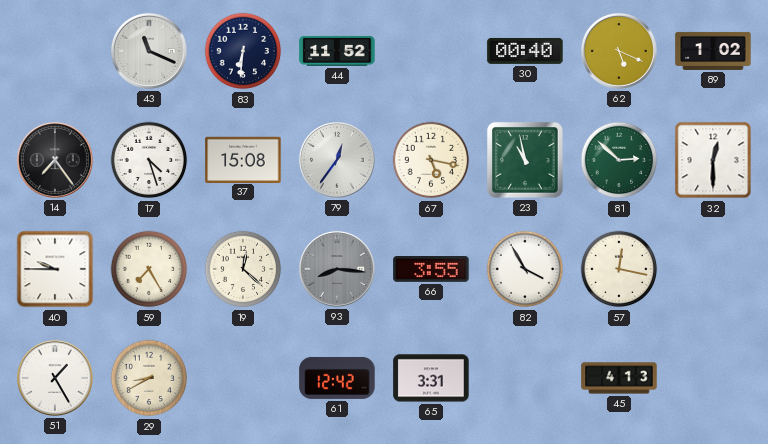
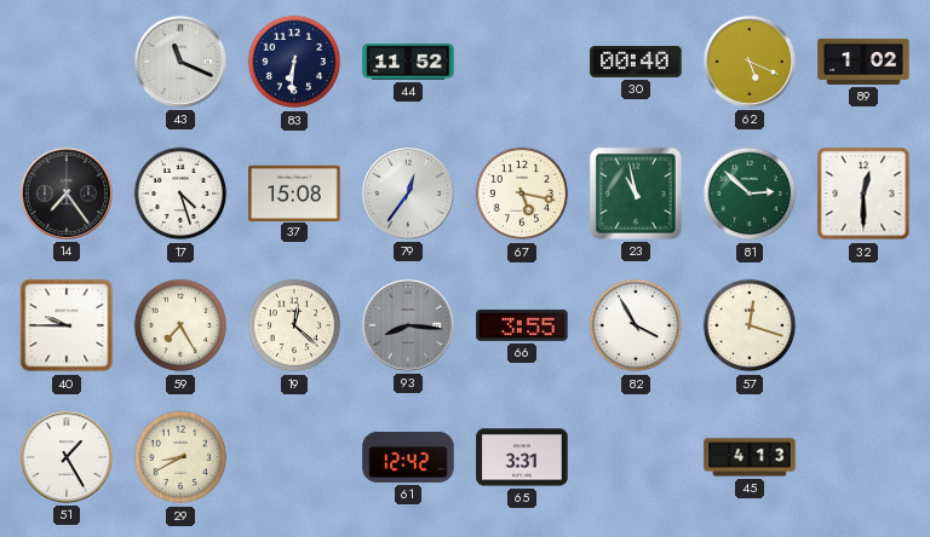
57: 12:17 -> 12:18 (750, 325)
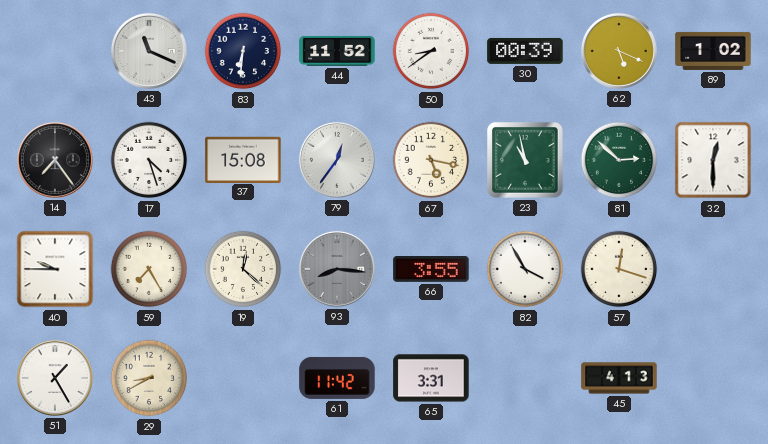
50: none -> 8:39 (431, 51)
30: 00:40 -> 00:39 (525, 51)
61: 12:42 -> 11:42 (337, 378)
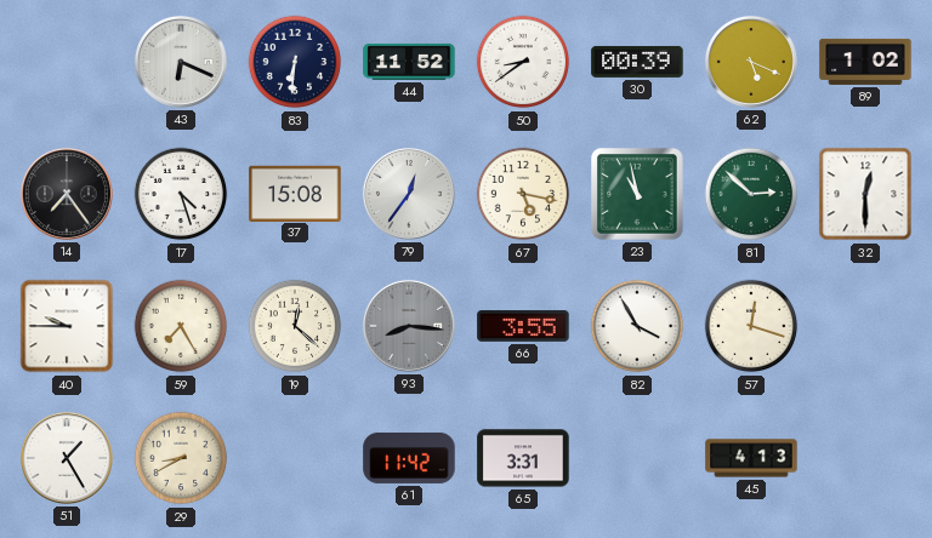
43: 11:19 -> 6:19 (181, 62)
